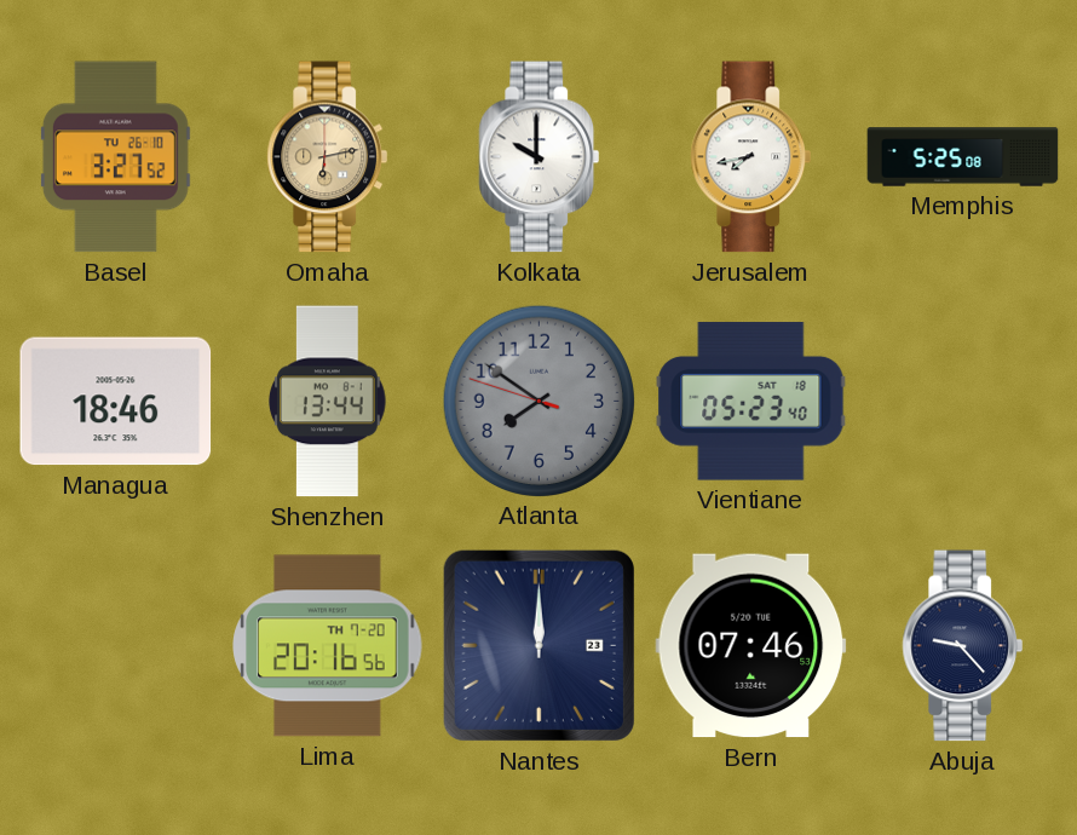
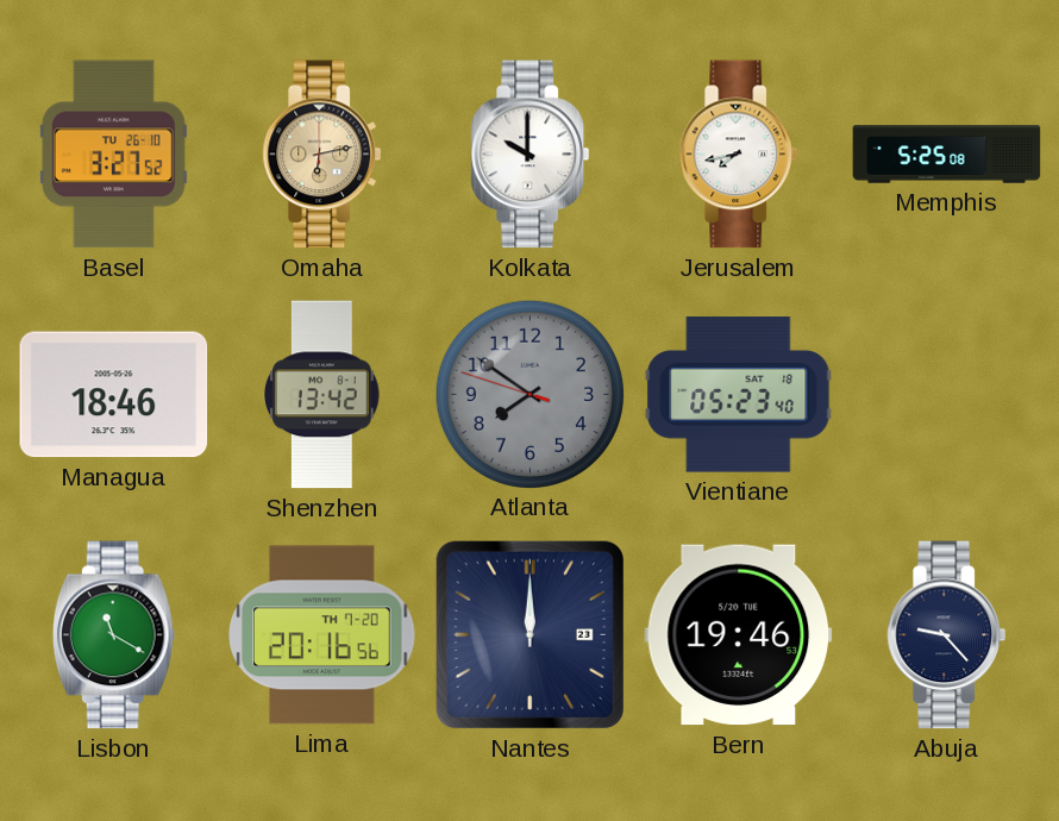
Shenzhen: 13:44 -> 13:42 (322, 395)
Lisbon: none -> 11:20 (113, 635)
Bern: 07:46 -> 19:46 (739, 635)
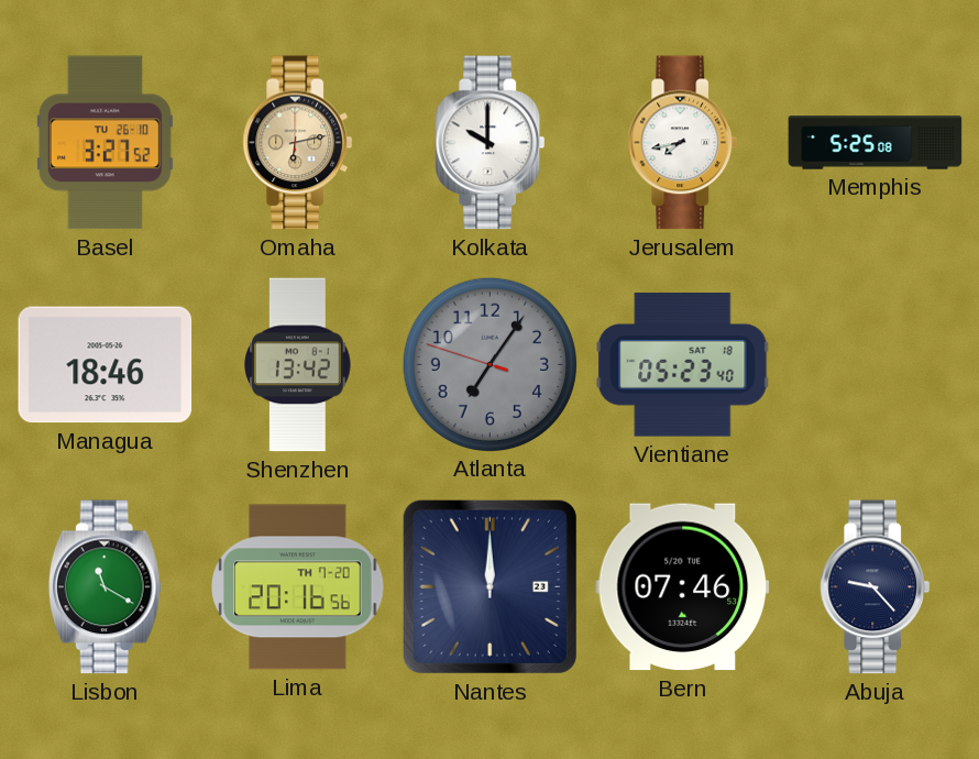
Atlanta: 7:50 -> 7:05 (490, 364)
Bern: 19:46 -> 07:46 (683, 587)
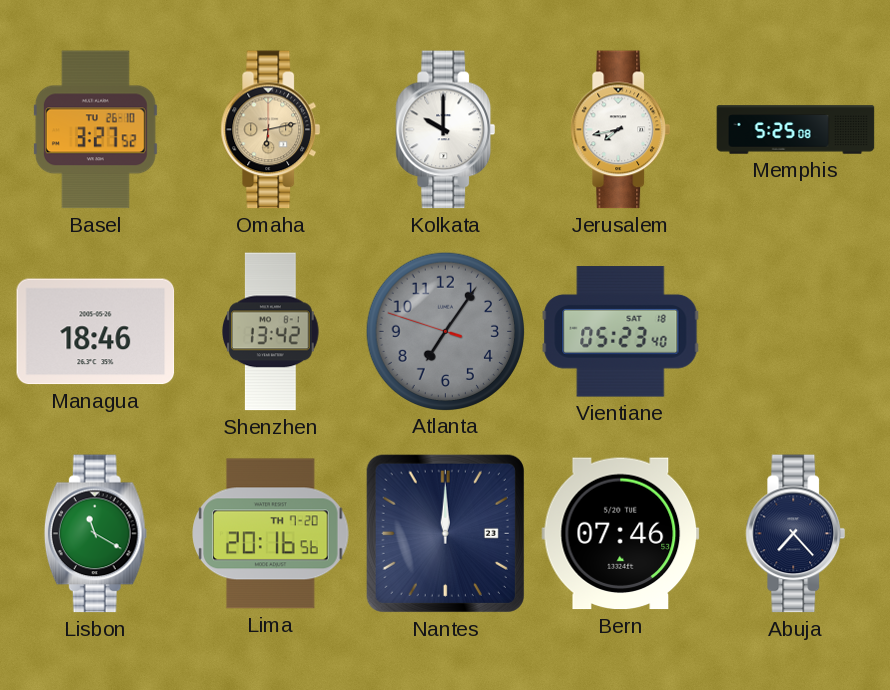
Abuja: 9:23 -> 7:23 (796, 534)
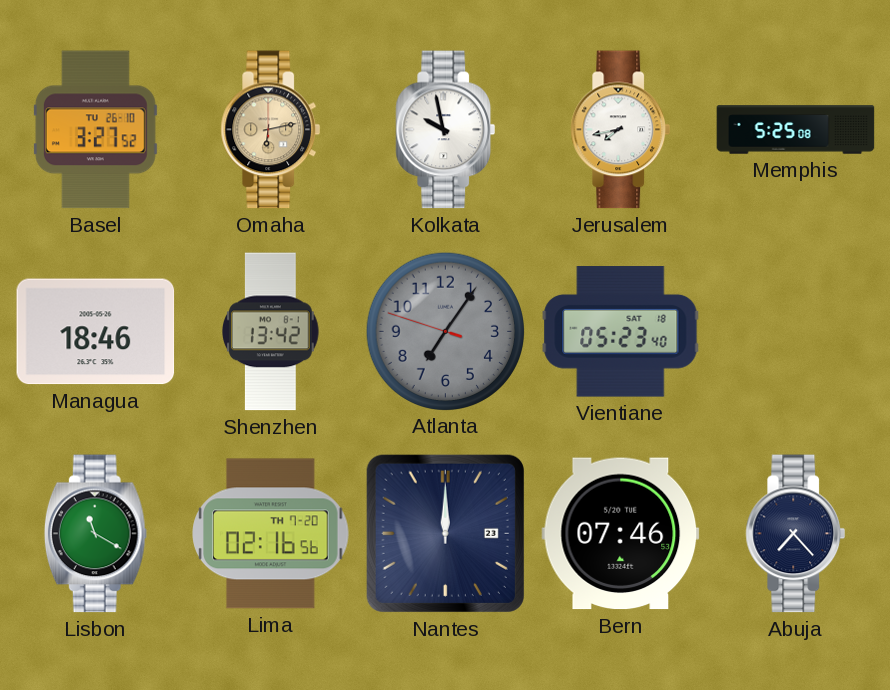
Kolkata: 10:00 -> 9:58 (446, 130)
Lima: 20:16 -> 02:16 (271, 534)
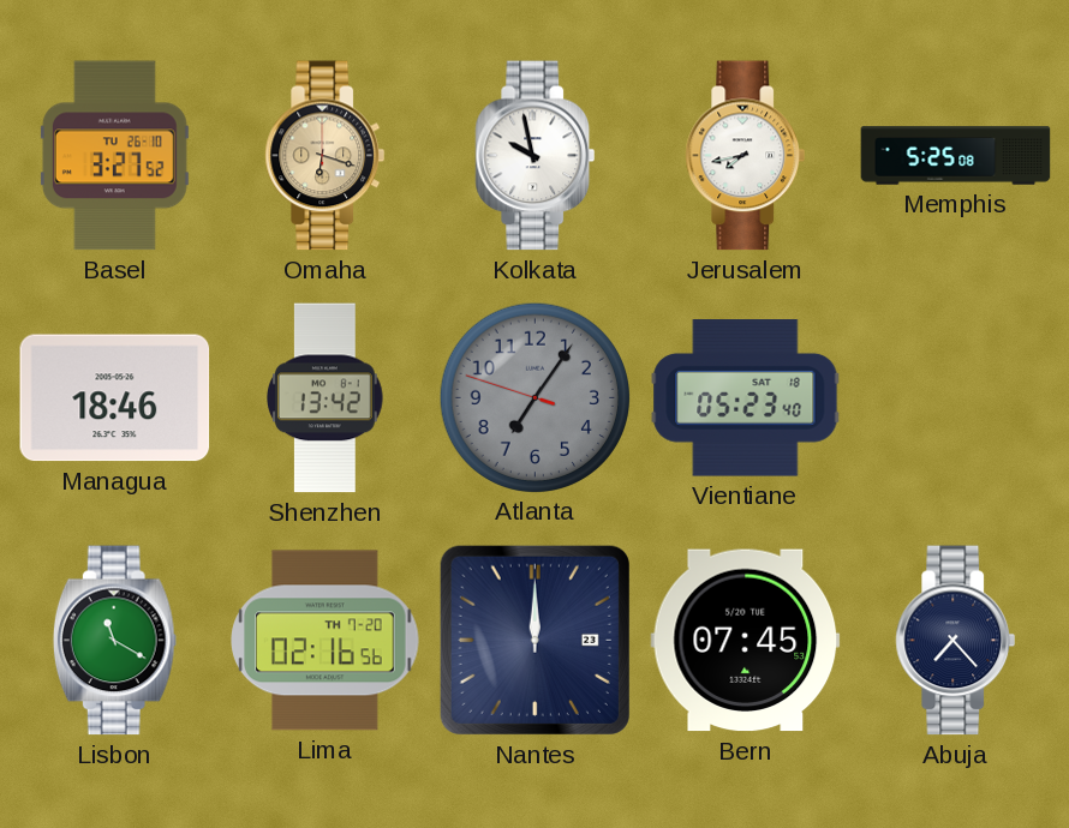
Omaha: 6:13 -> 6:18 (326, 156)
Bern: 07:46 -> 07:45 (746, 641)
